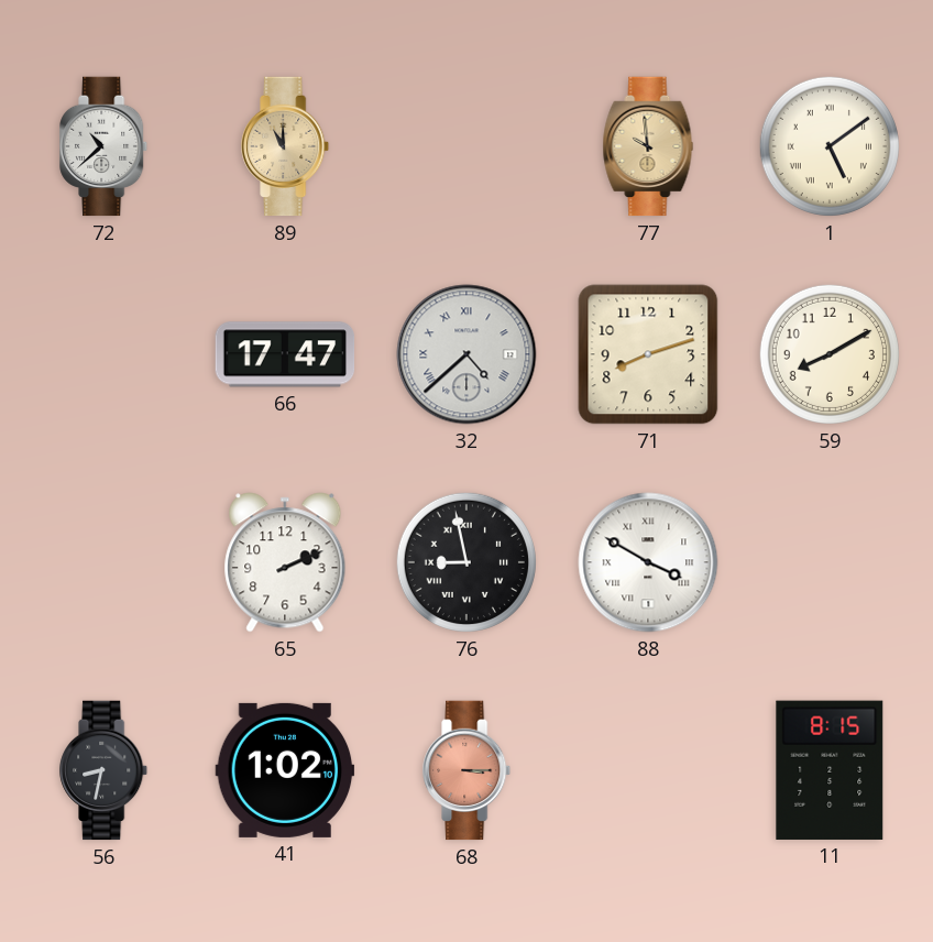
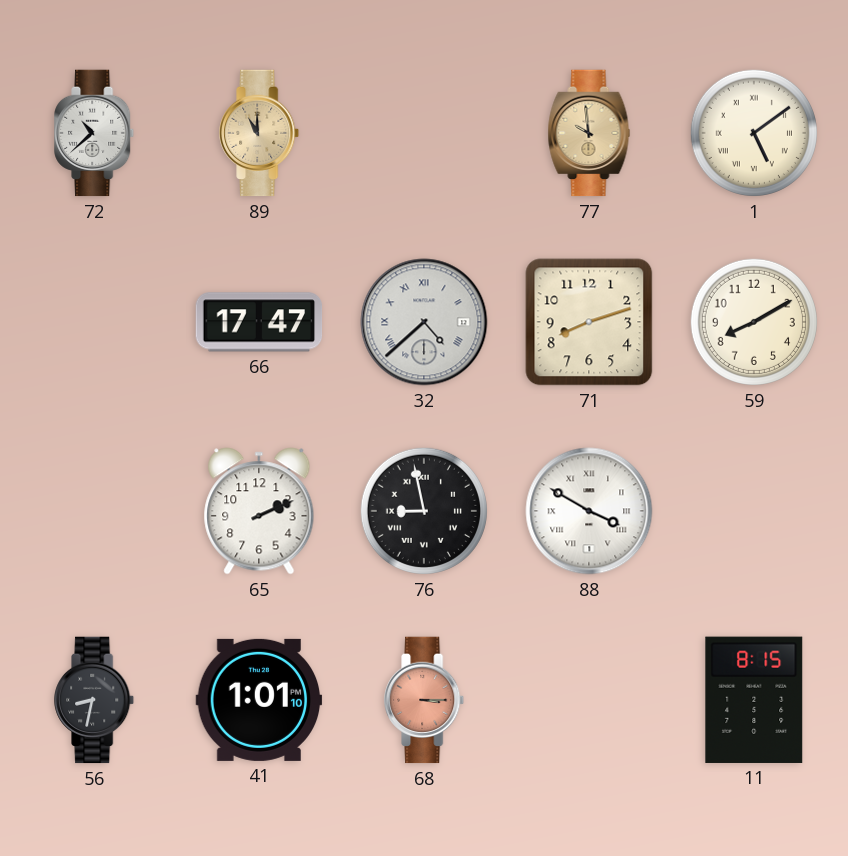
41: 1:02 -> 1:01 (259, 700)
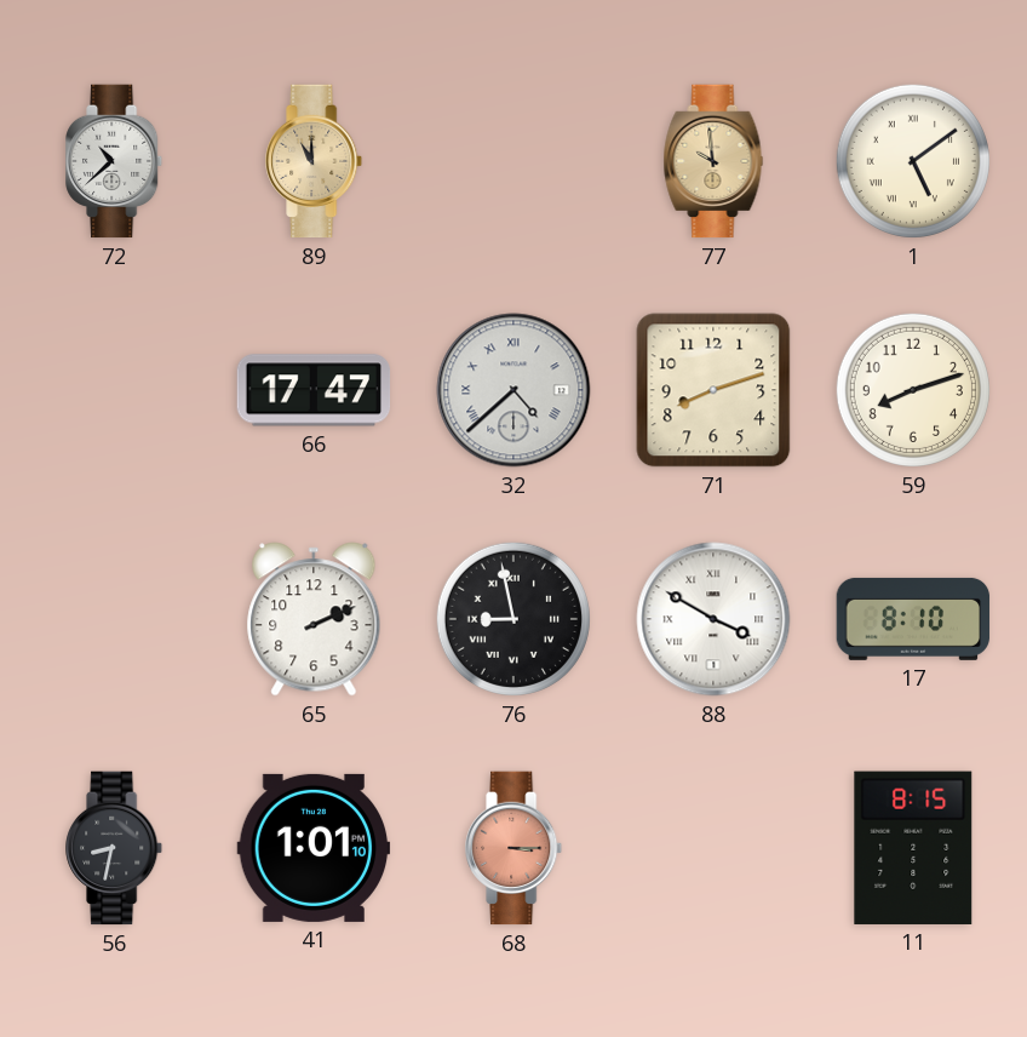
59: 8:10 -> 8:12 (913, 390)
17: none -> 8:10 (913, 619)
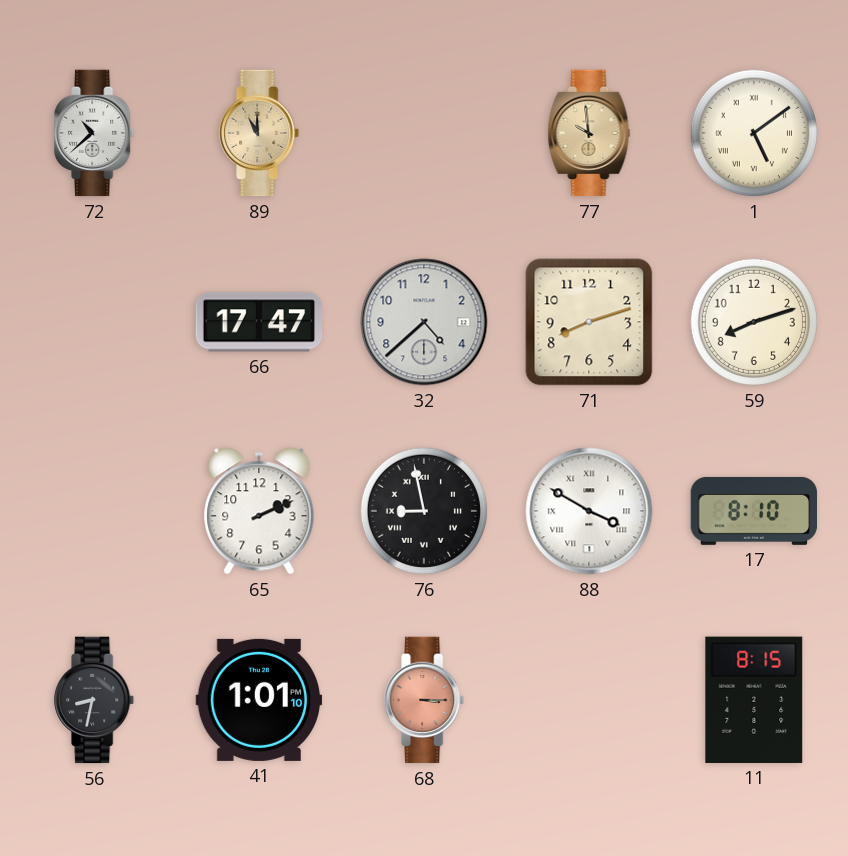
32 numerals: Roman -> Arabic (424, 322)
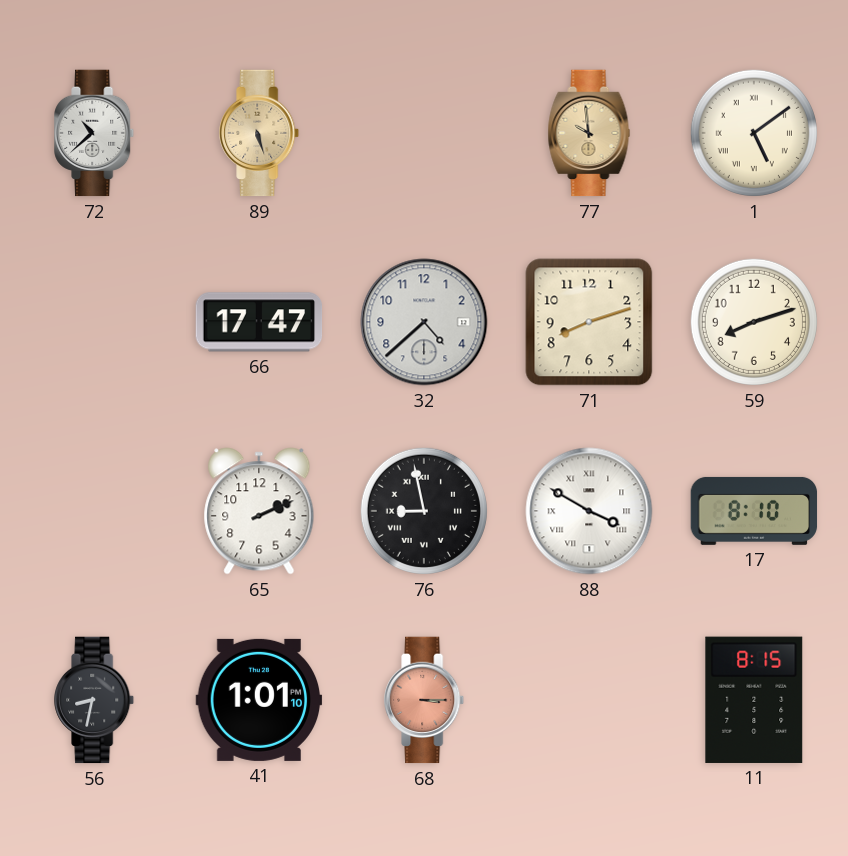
89: 11:00 -> 5:27 (260, 133)
